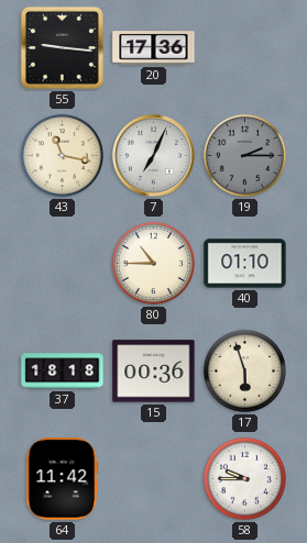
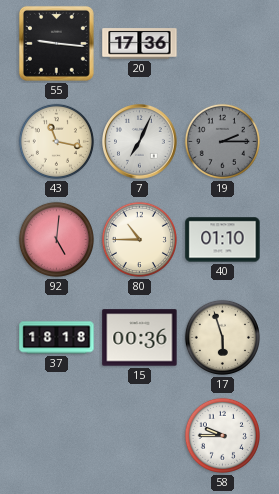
92: none -> 5:01 (56, 239)
64: 11:42 -> none (63, 479)
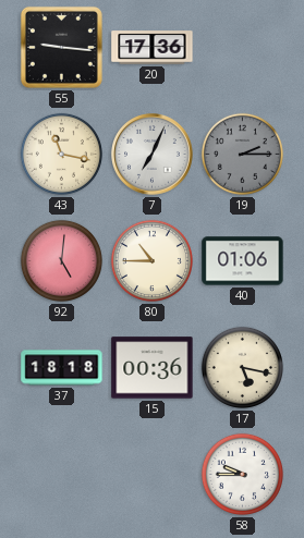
40: 01:10 -> 01:06 (243, 261)
17: 5:57 -> 5:17 (242, 367)
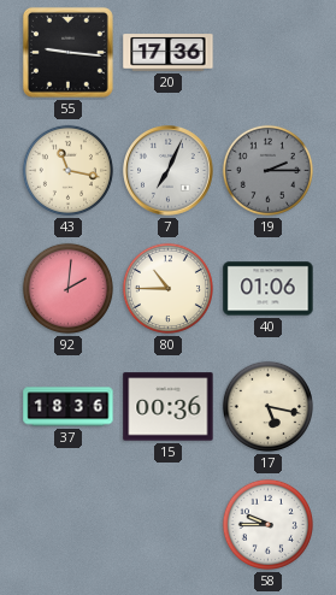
92: 5:01 -> 2:01 (67, 288)
37: 18:18 -> 18:36 (69, 407)
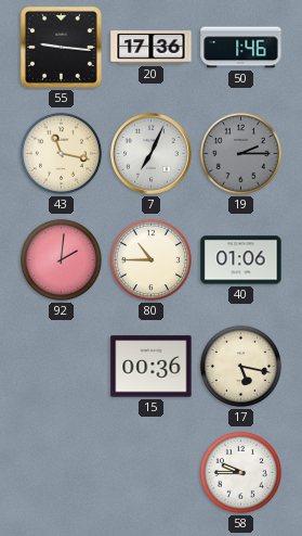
50: none -> 1:46 (241, 48)
37: 18:36 -> none (69, 407)
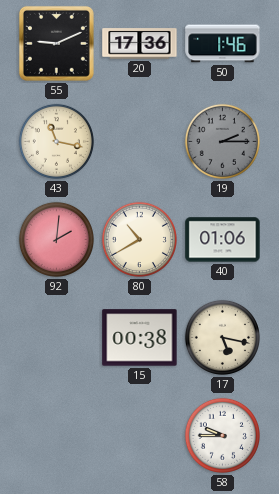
55: 9:16 -> 9:11 (56, 43)
7: 7:04 -> none (152, 154)
80: 10:45 -> 10:40 (139, 239)
15: 00:36 -> 00:38 (140, 338)
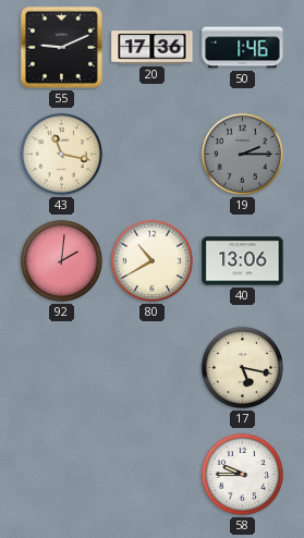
40: 01:06 -> 13:06 (243, 261)
15: 00:38 -> none (140, 338)
